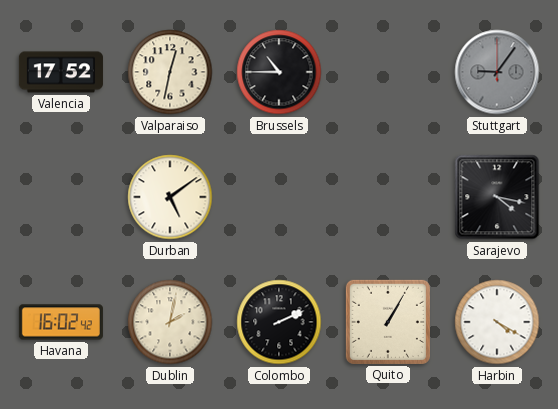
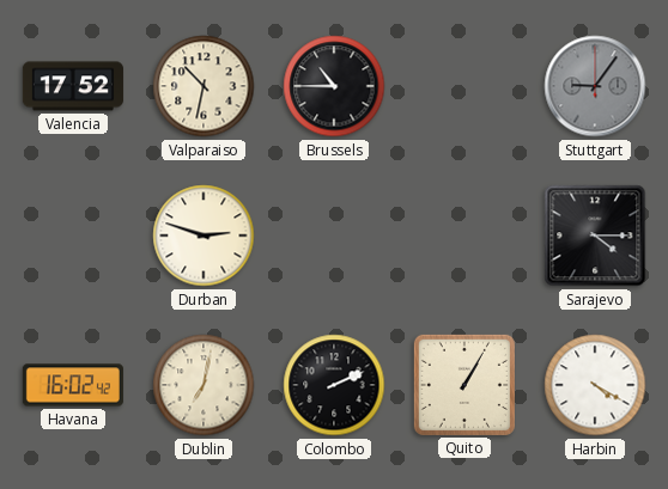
Valparaiso: 12:32 -> 10:32 (204, 86)
Durban: 5:09 -> 2:48 (204, 236)
Sarajevo: 4:17 -> 4:15 (595, 236)
Dublin: 2:02 -> 7:02 (204, 385)
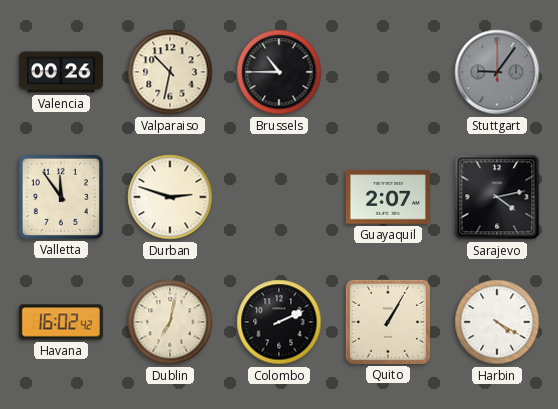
Valencia: 17:52 -> 00:26 (61, 72)
Valletta: none -> 11:54 (61, 197)
Guayaquil: none -> 2:07 (388, 197)
Sarajevo: 4:15 -> 4:13 (497, 197)
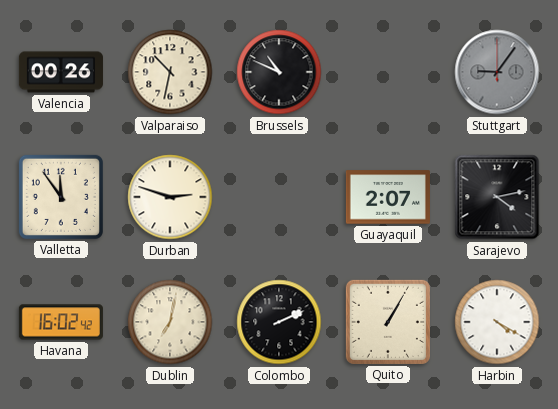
Brussels: 10:45 -> 10:49 (279, 72)
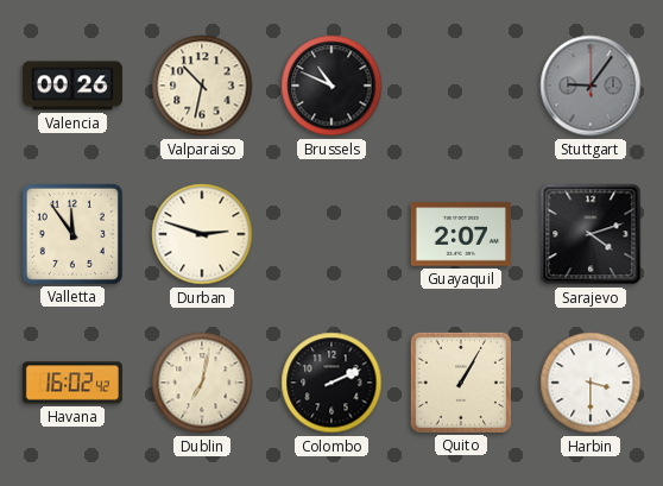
Sarajevo: 4:13 -> 4:12 (591, 234)
Harbin: 4:20 -> 3:30 (591, 383)
